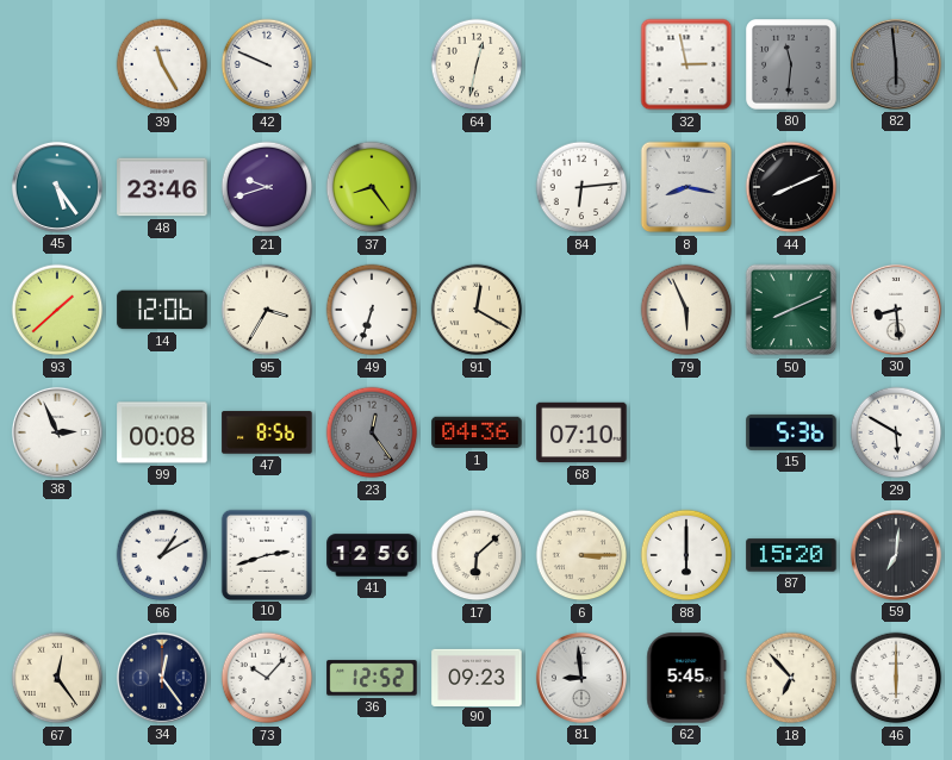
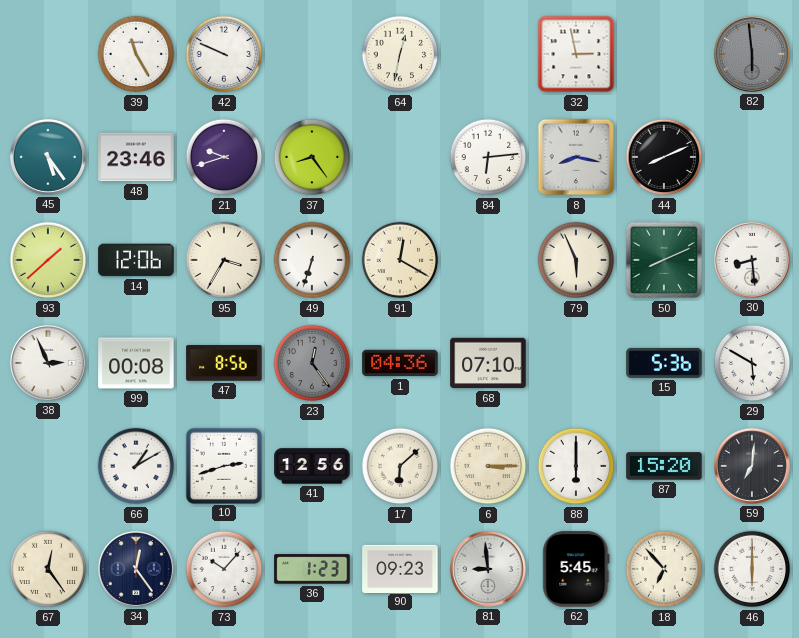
80: 11:31 -> none (792, 66)
36: 12:52 -> 1:23 (312, 569)
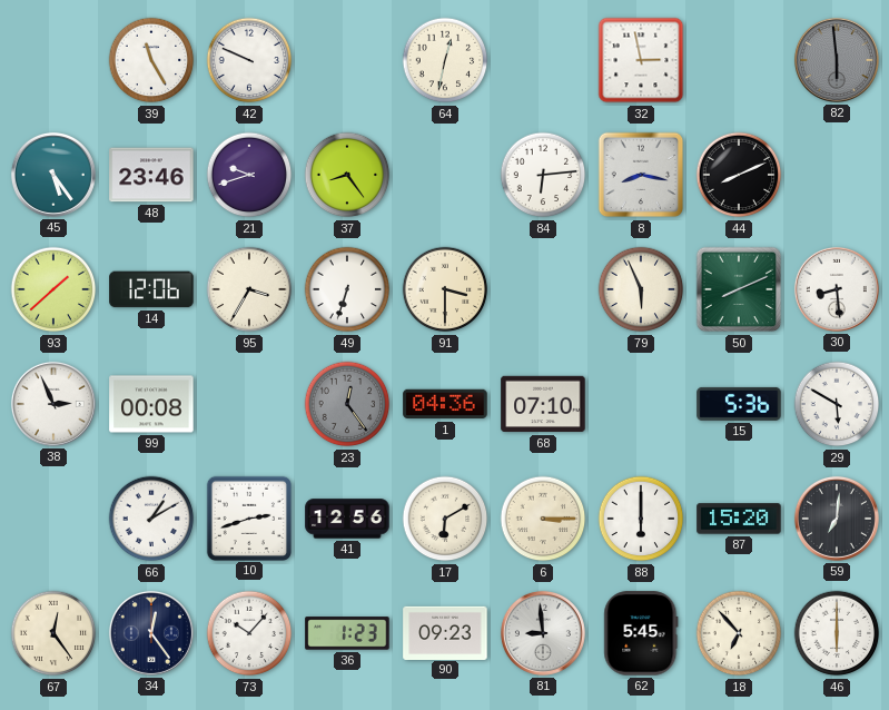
91: 12:20 -> 3:30 (445, 289)
47: 8:56 -> none (224, 363)
17: 6:08 -> 6:10 (445, 519)
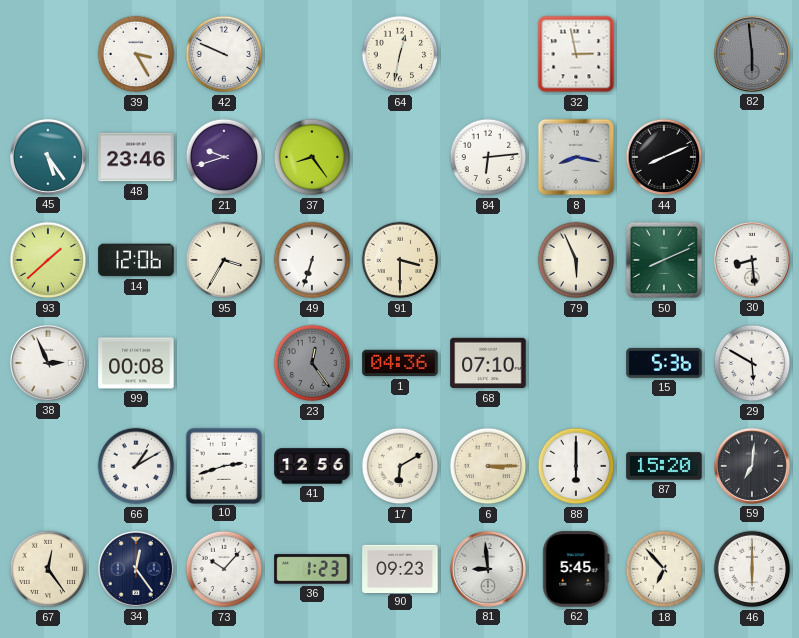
39: 11:25 -> 3:25 (136, 54)
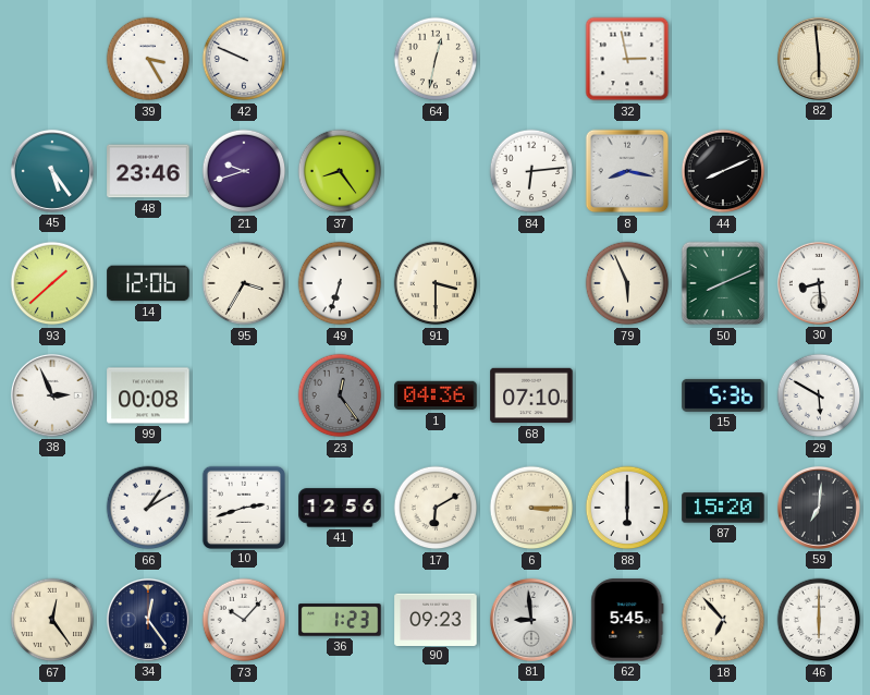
82 dial: grey -> cream (819, 59)
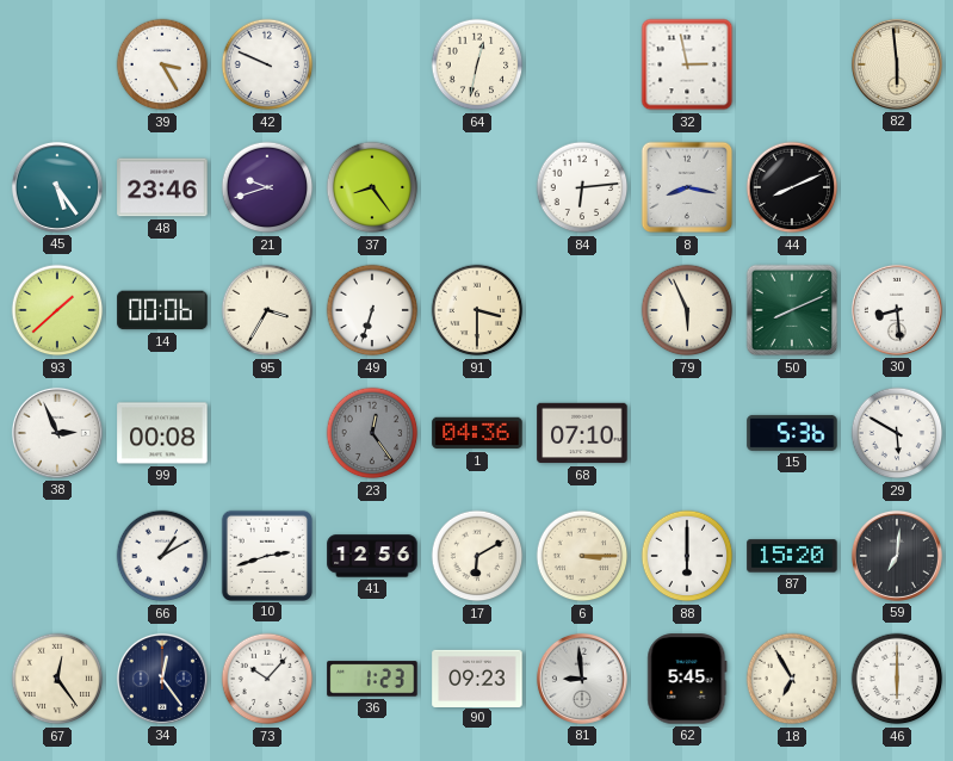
14: 12:06 -> 00:06 (162, 310)
18: 6:53 -> 6:55 (792, 679)
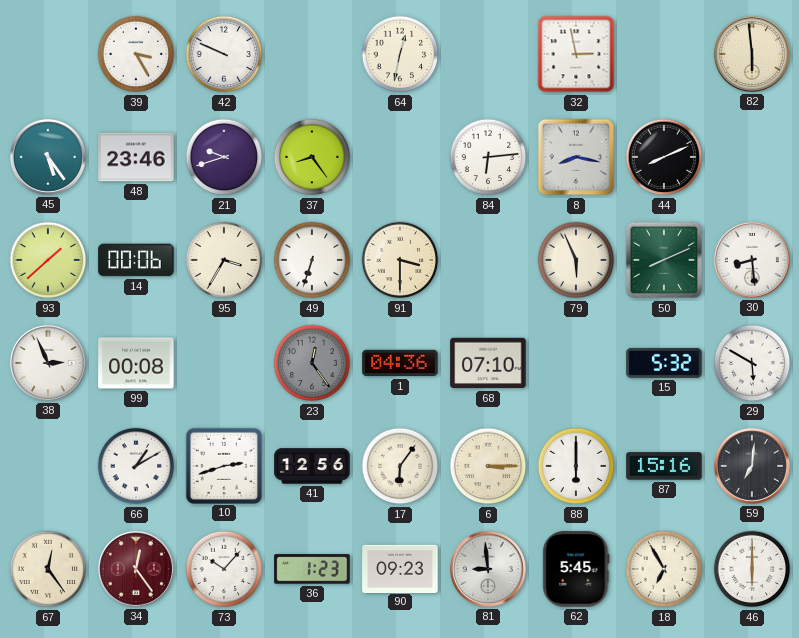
15: 5:36 -> 5:32 (664, 363)
17: 6:10 -> 6:06 (400, 466)
87: 15:20 -> 15:16 (664, 466)
34 dial: navy -> burgundy (136, 569)
